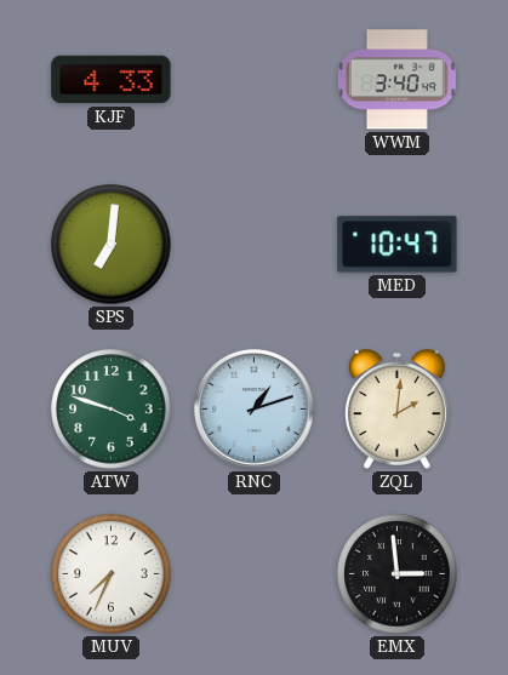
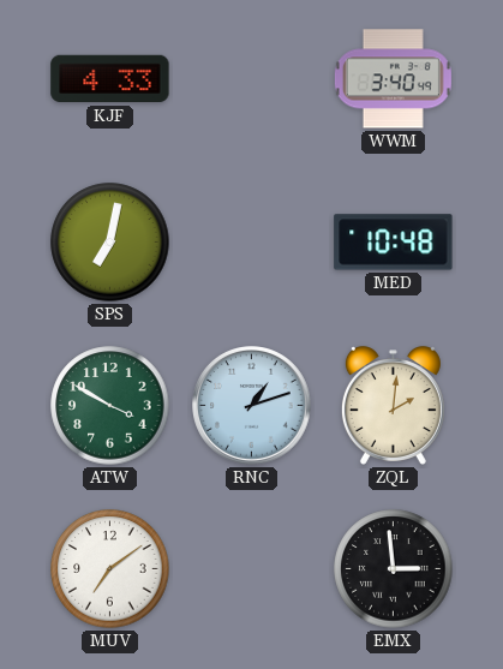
SPS: 7:01 -> 7:02 (110, 243)
MED: 10:47 -> 10:48 (394, 243)
ATW: 3:48 -> 3:50 (110, 406)
MUV: 7:34 -> 7:09 (110, 569)
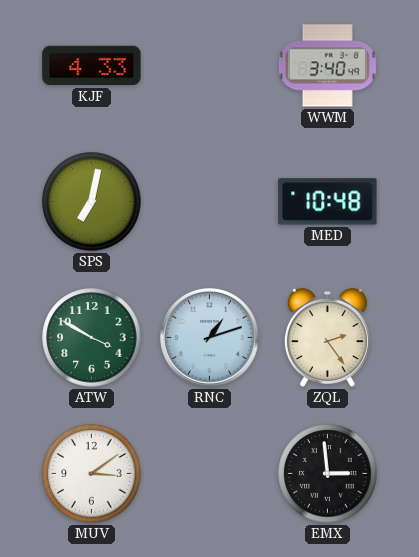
ZQL: 2:01 -> 2:24 (327, 338)
MUV: 7:09 -> 3:09 (92, 474)
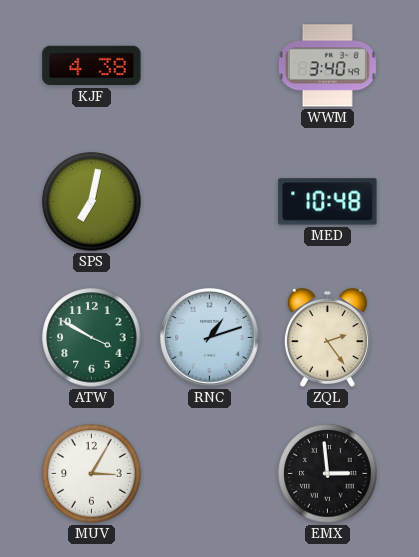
KJF: 4:33 -> 4:38 (92, 66)
MUV: 3:09 -> 3:05 (92, 474)
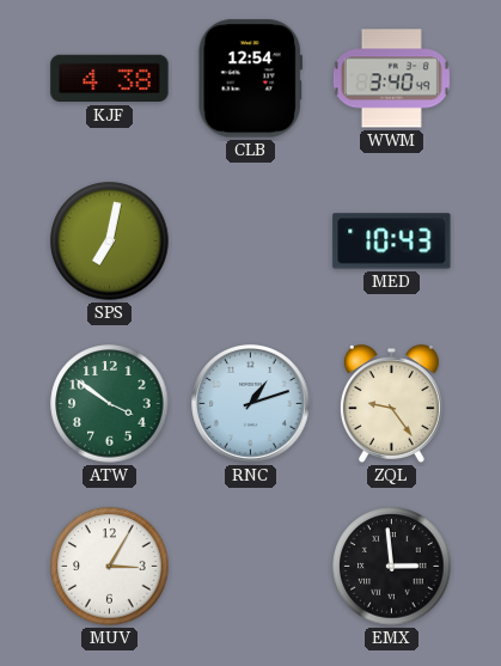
CLB: none -> 12:54 (250, 79)
MED: 10:48 -> 10:43 (392, 242)
ATW: 3:50 -> 3:51 (110, 404)
ZQL: 2:24 -> 9:24 (391, 404)
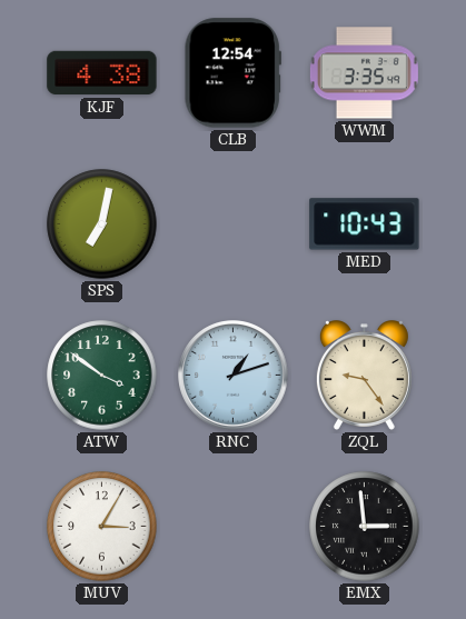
WWM: 3:40 -> 3:35 (364, 73)
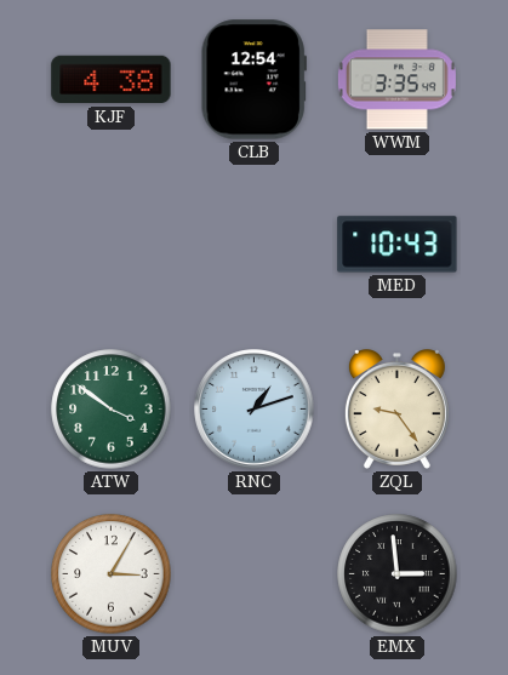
SPS: 7:02 -> none (102, 224)
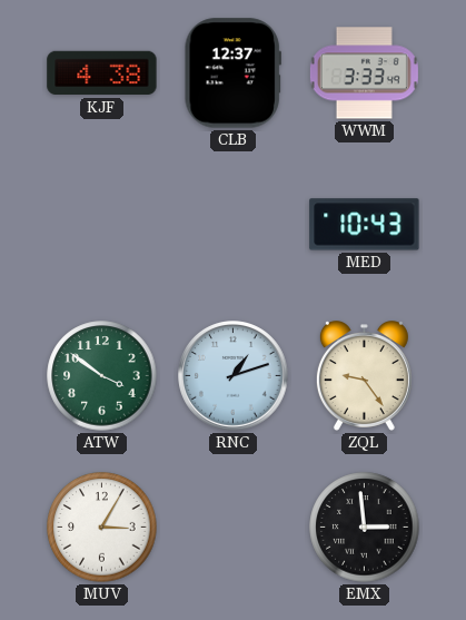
CLB: 12:54 -> 12:37 (232, 73)
WWM: 3:35 -> 3:33 (364, 73)
